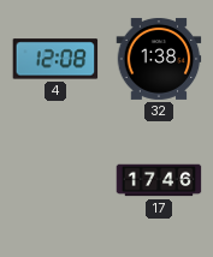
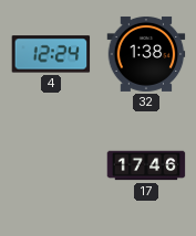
4: 12:08 -> 12:24 (51, 54)
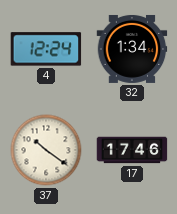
32: 1:38 -> 1:34 (132, 49)
37: none -> 10:21 (46, 150)
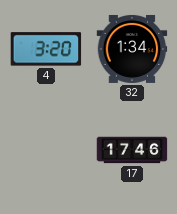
4: 12:24 -> 3:20 (46, 49)
37: 10:21 -> none (46, 150)
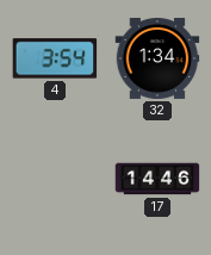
4: 3:20 -> 3:54 (55, 58)
17: 17:46 -> 14:46 (157, 179)
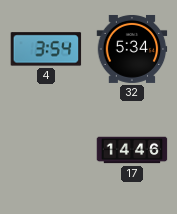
32: 1:34 -> 5:34 (132, 49)
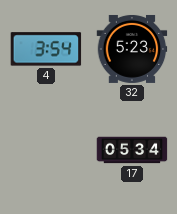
32: 5:34 -> 5:23 (132, 49)
17: 14:46 -> 05:34 (132, 150)
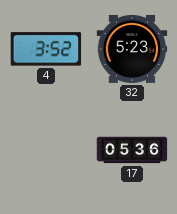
4: 3:54 -> 3:52 (46, 49)
17: 05:34 -> 05:36 (132, 150)
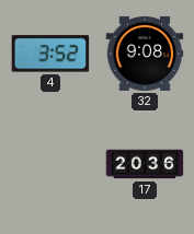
32: 5:23 -> 9:08 (145, 54)
17: 05:36 -> 20:36 (145, 164)
